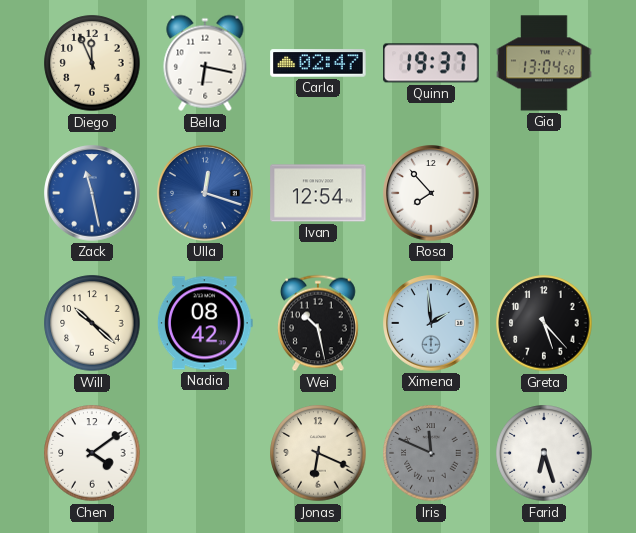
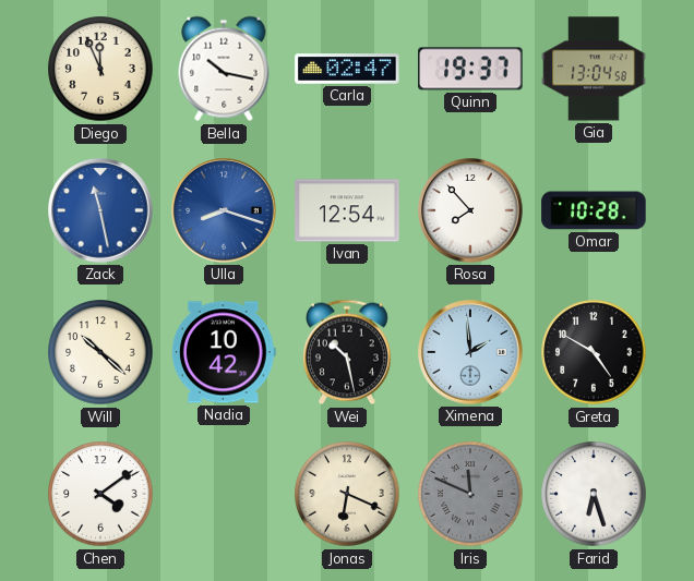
Bella: 6:17 -> 10:17 (224, 69)
Ulla: 12:18 -> 8:18 (224, 210)
Omar: none -> 10:28 (594, 210)
Nadia: 08:42 -> 10:42 (224, 352)
Greta: 5:23 -> 4:50 (594, 352)
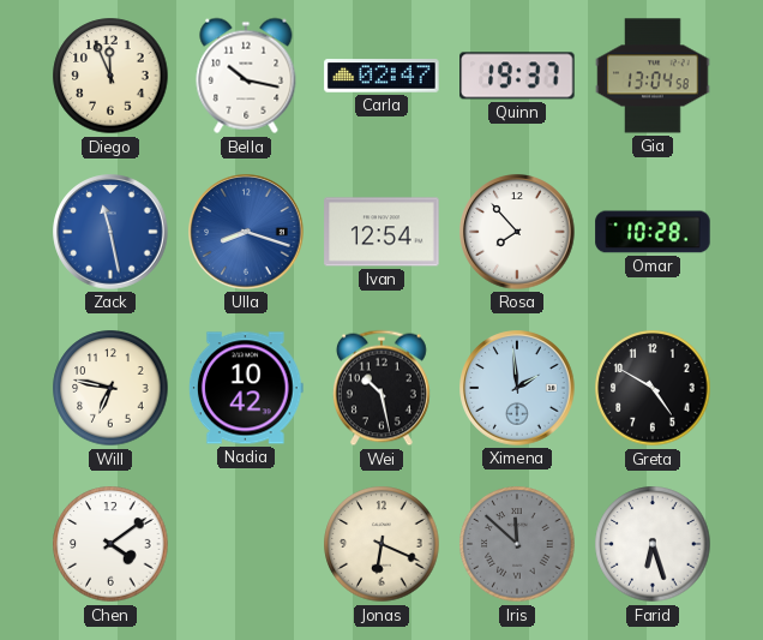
Will: 10:22 -> 6:47 (110, 388)
Iris: 11:49 -> 11:52 (517, 544)
